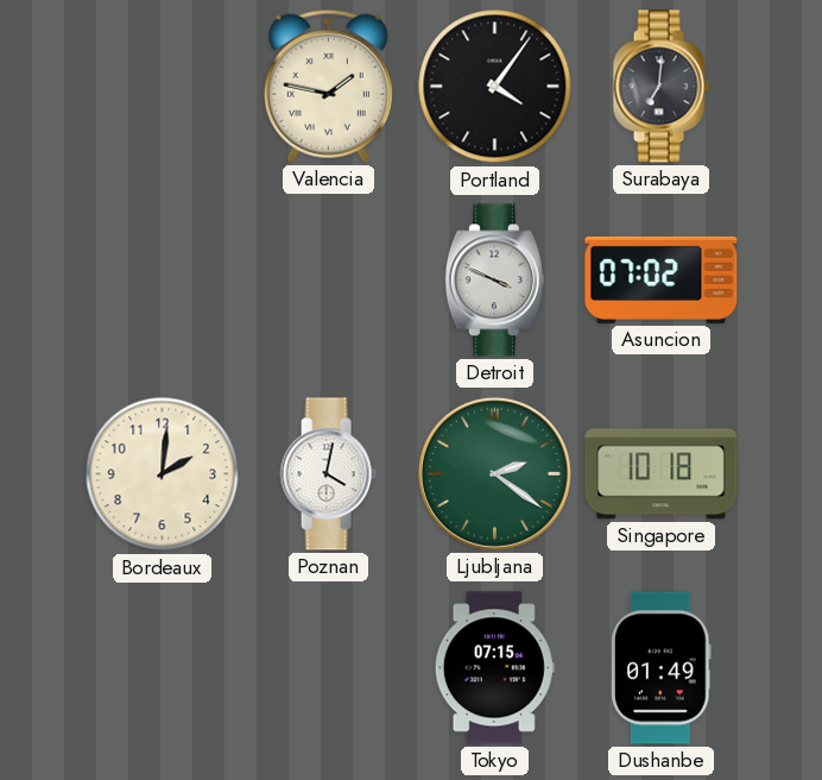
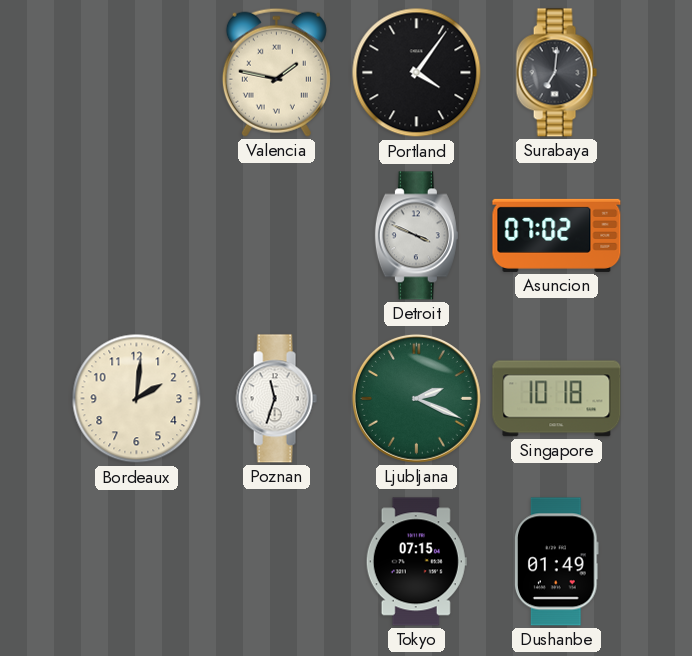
Poznan: 4:02 -> 11:33 (276, 399)
Ljubljana: 2:21 -> 2:19 (416, 398)
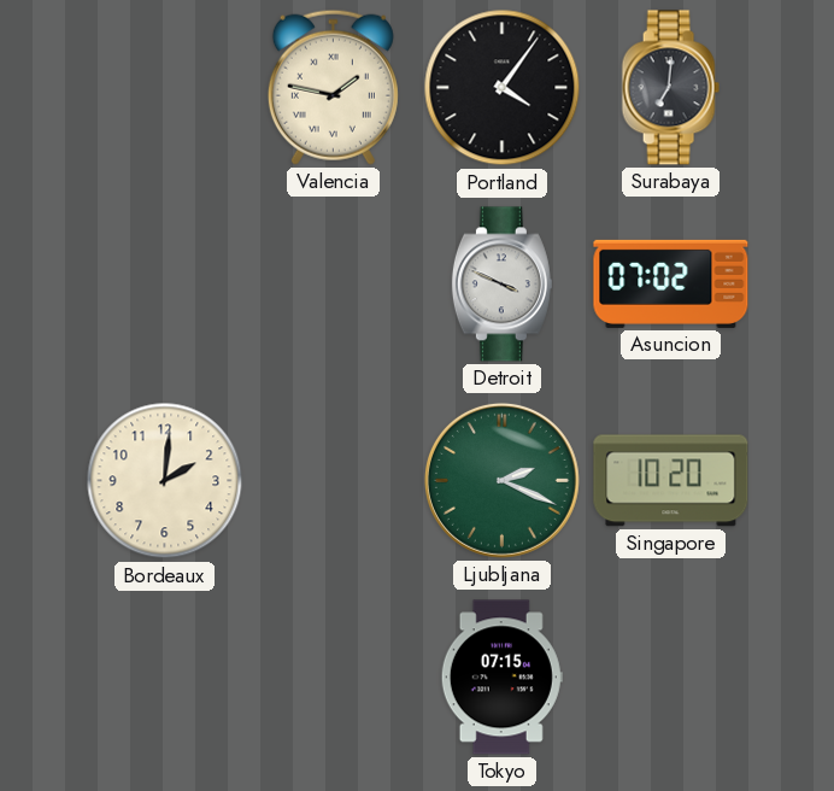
Poznan: 11:33 -> none (276, 399)
Singapore: 10:18 -> 10:20 (671, 481)
Dushanbe: 01:49 -> none (557, 562)
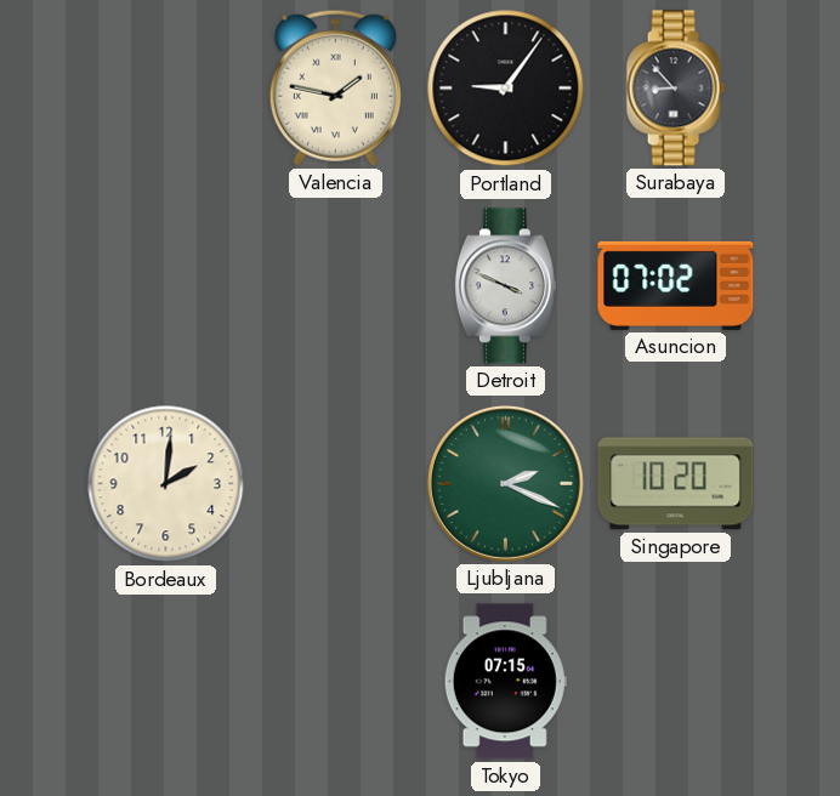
Portland: 4:06 -> 9:06 (506, 89)
Surabaya: 7:01 -> 8:53 (675, 89)
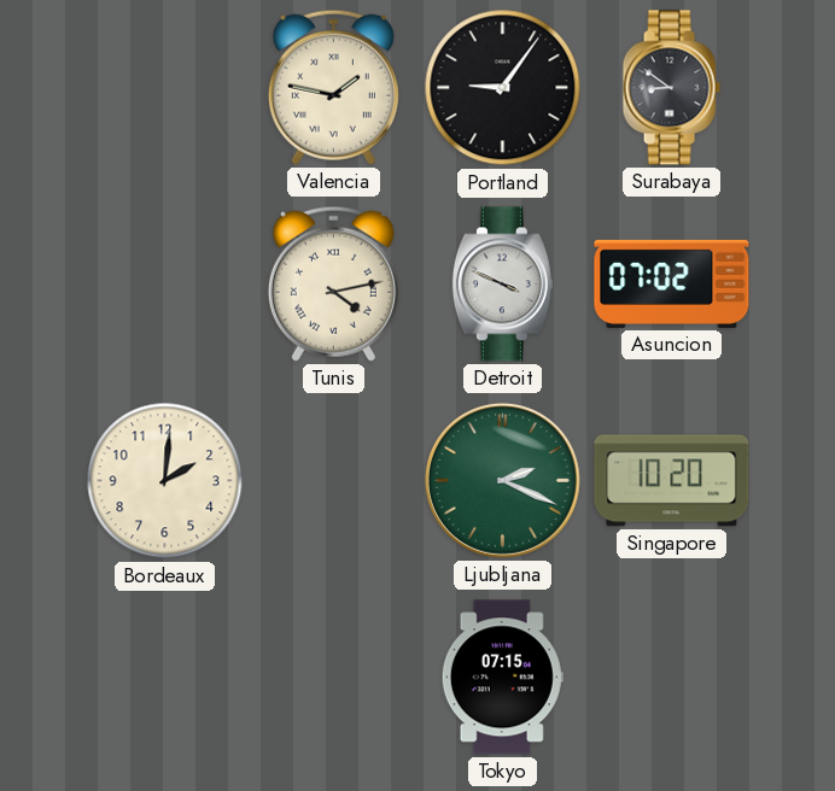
Surabaya: 8:53 -> 8:51 (671, 88)
Tunis: none -> 4:13 (333, 283)
